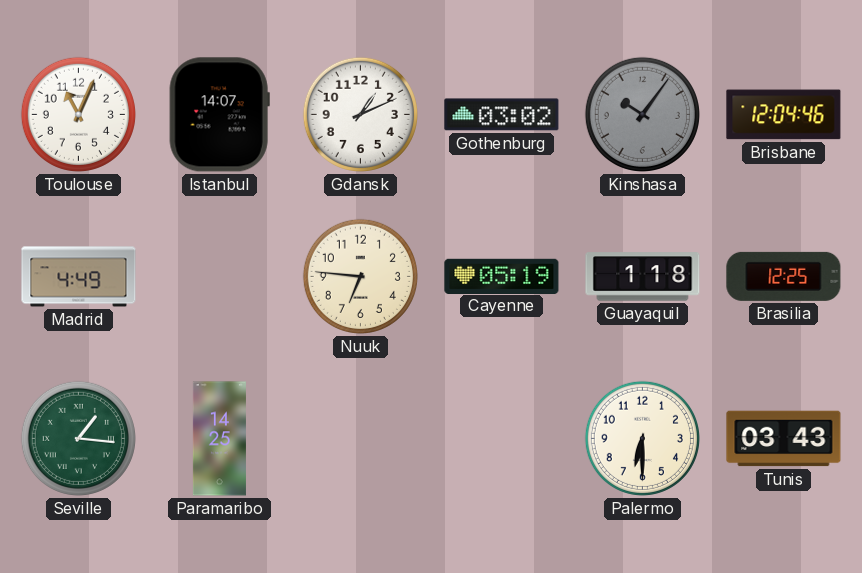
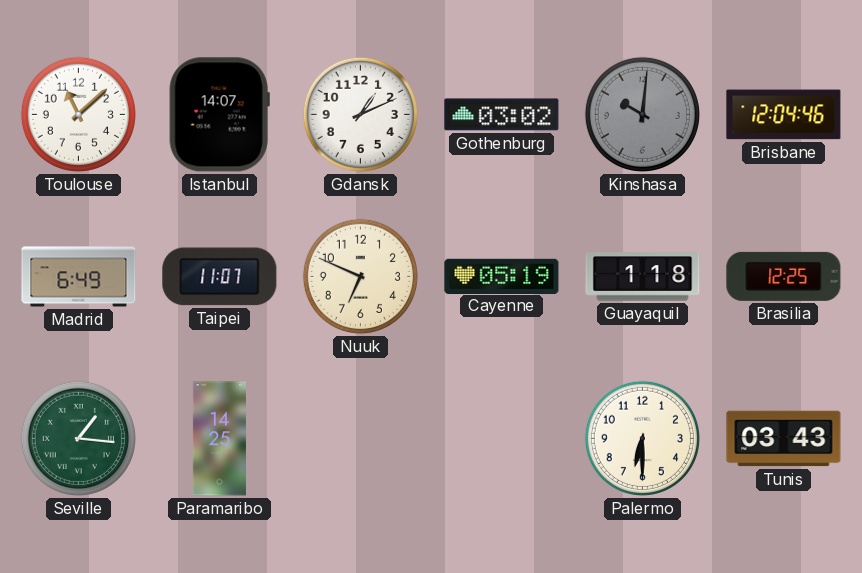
Toulouse: 11:04 -> 11:08 (78, 114)
Kinshasa: 10:06 -> 10:01 (642, 114)
Madrid: 4:49 -> 6:49 (79, 277)
Taipei: none -> 11:07 (220, 277)
Nuuk: 6:46 -> 6:49 (360, 276)
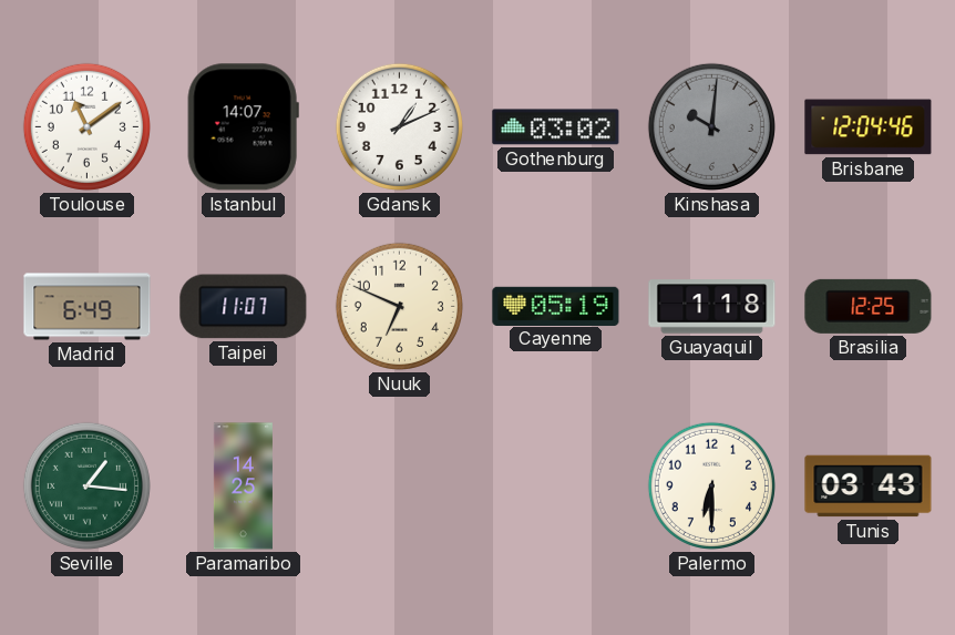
Toulouse: 11:08 -> 11:09 (86, 126)
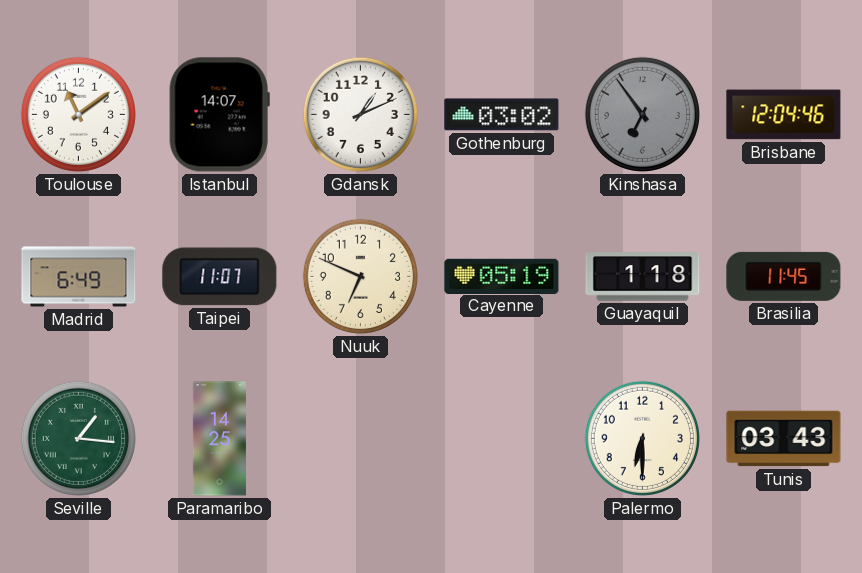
Kinshasa: 10:01 -> 6:54 (642, 114)
Brasilia: 12:25 -> 11:45 (784, 276)
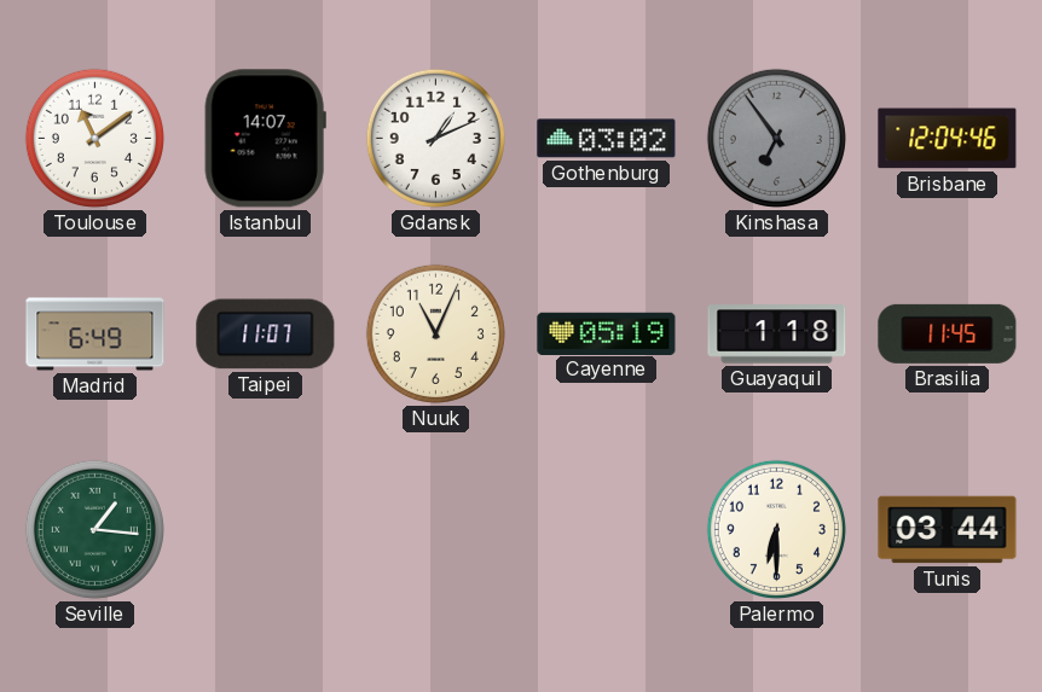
Nuuk: 6:49 -> 11:04 (435, 333)
Paramaribo: 14:25 -> none (219, 439)
Tunis: 03:43 -> 03:44 (948, 530)
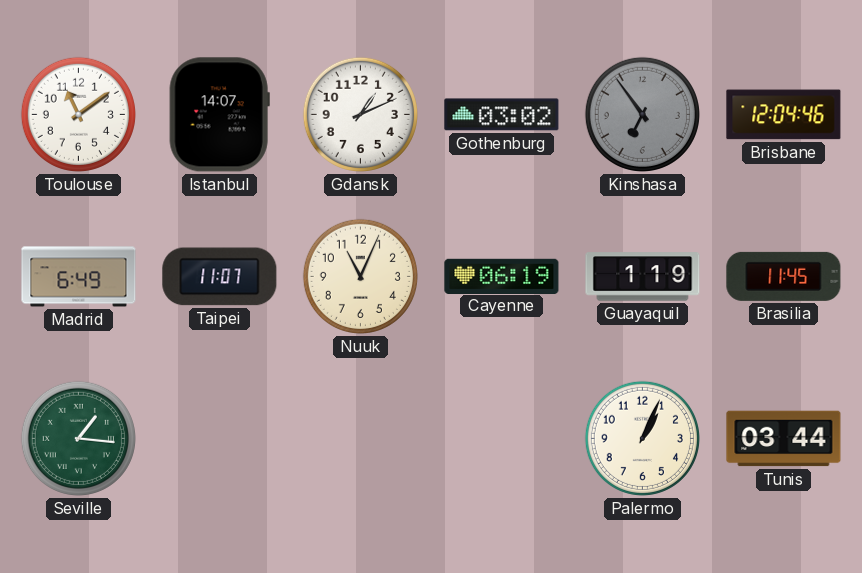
Cayenne: 05:19 -> 06:19 (502, 276)
Guayaquil: 1:18 -> 1:19 (643, 277)
Palermo: 6:30 -> 1:04 (642, 438)
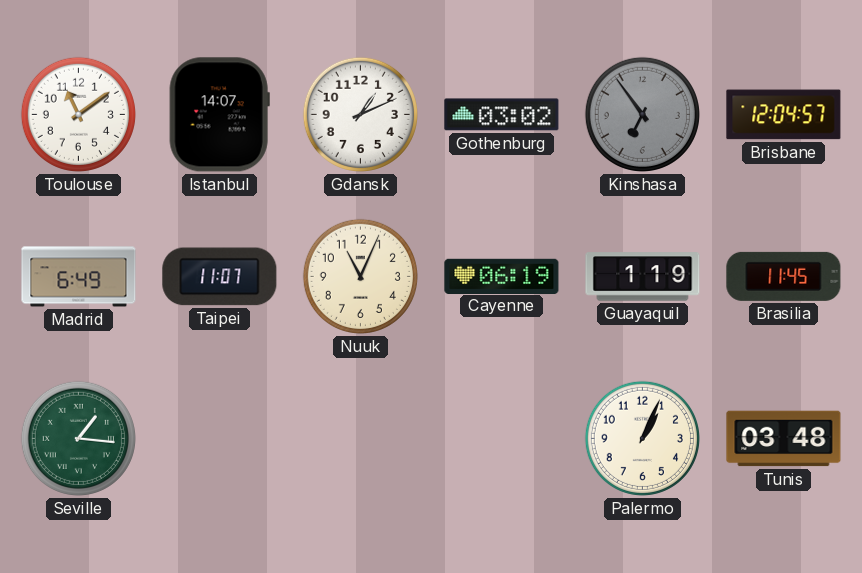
Brisbane: 12:04:46 -> 12:04:57 (784, 115)
Tunis: 03:44 -> 03:48 (784, 439)
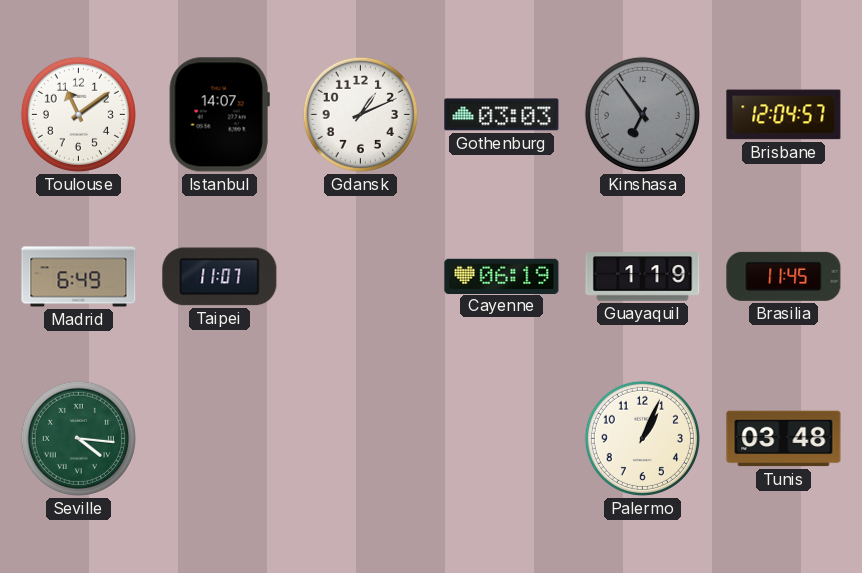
Gothenburg: 03:02 -> 03:03 (502, 115)
Nuuk: 11:04 -> none (360, 276)
Seville: 1:16 -> 4:16 (78, 438)
